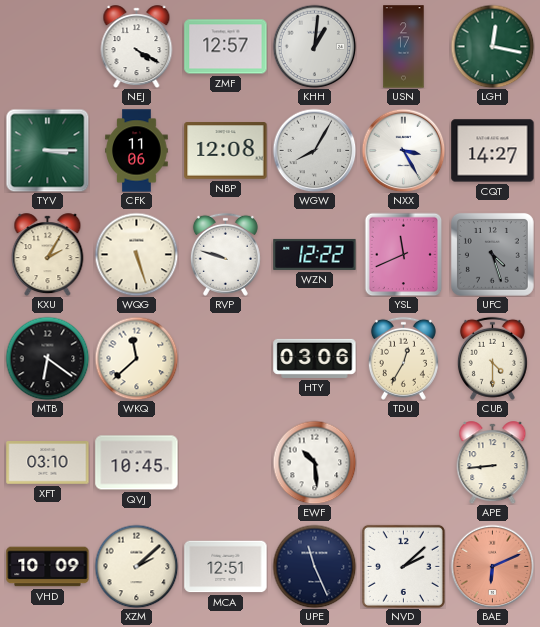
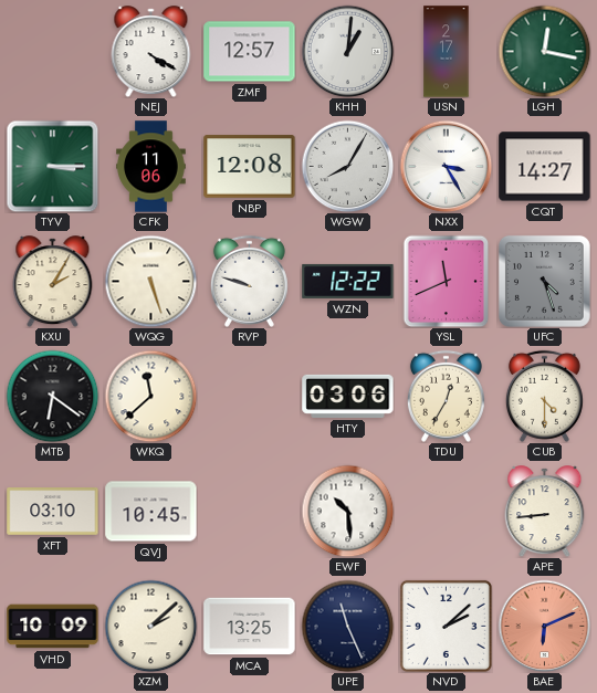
MCA: 12:51 -> 13:25 (250, 627)
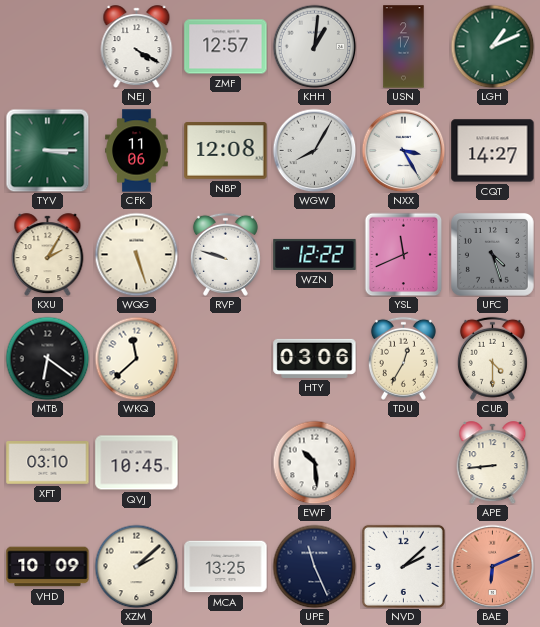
LGH: 12:17 -> 1:11 (492, 46)
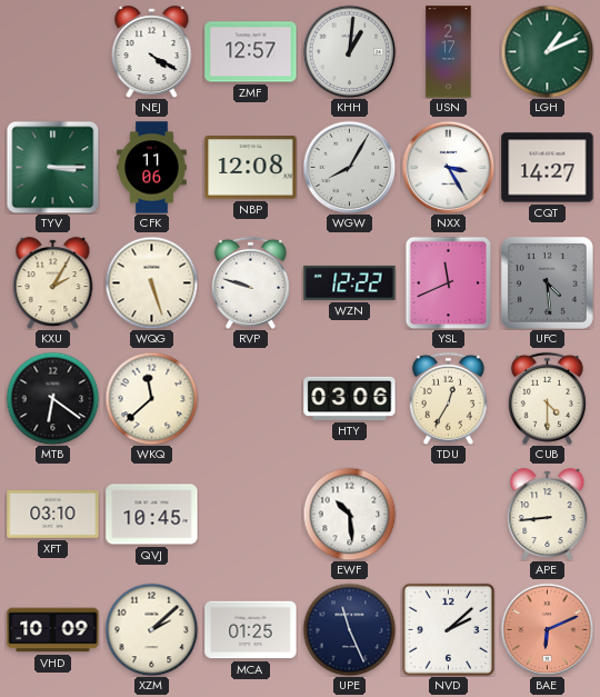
UFC: 4:27 -> 4:29 (547, 282)
MCA: 13:25 -> 01:25 (251, 630)
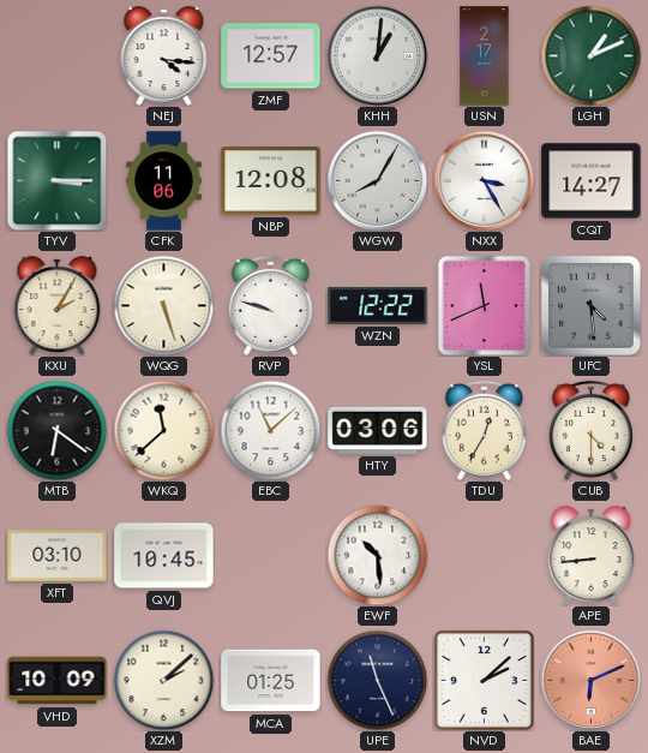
NEJ: 4:20 -> 4:16 (164, 56)
EBC: none -> 11:08 (270, 430)
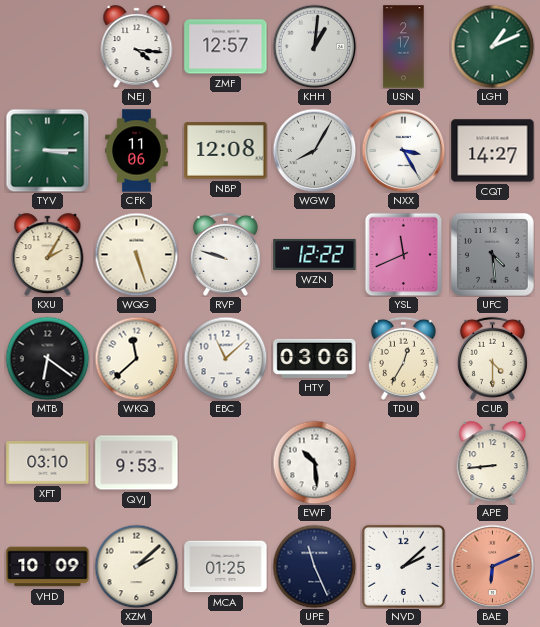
QVJ: 10:45 -> 9:53 (137, 463)
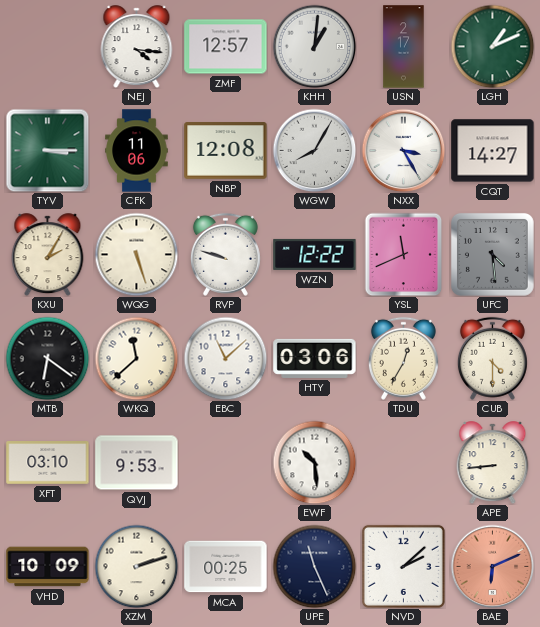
XZM: 2:08 -> 2:12 (136, 566)
MCA: 01:25 -> 00:25 (226, 567)
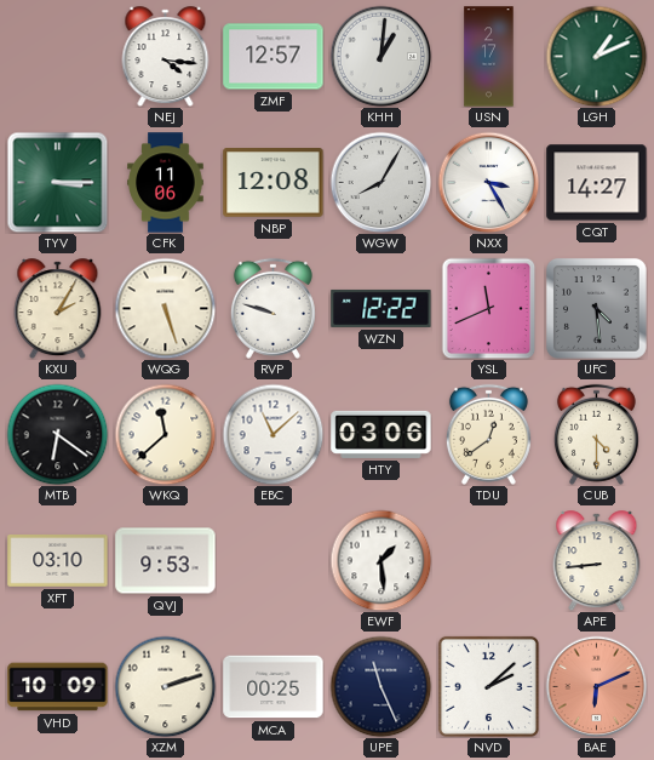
TDU: 12:35 -> 12:39 (488, 434)
EWF: 10:29 -> 1:29 (380, 560)
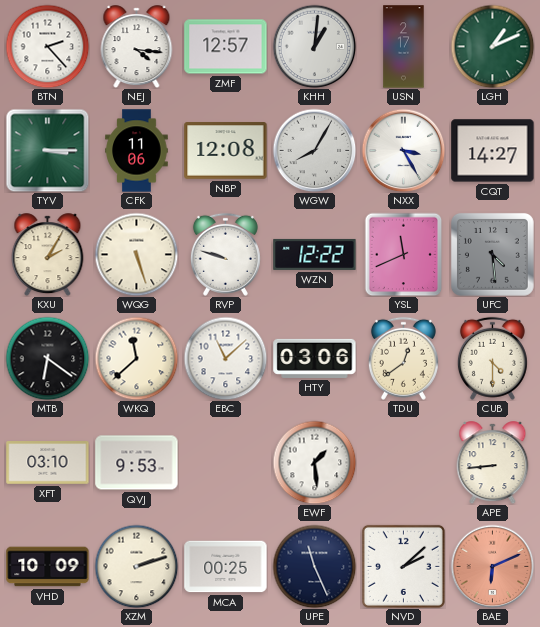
BTN: none -> 2:23 (47, 46)
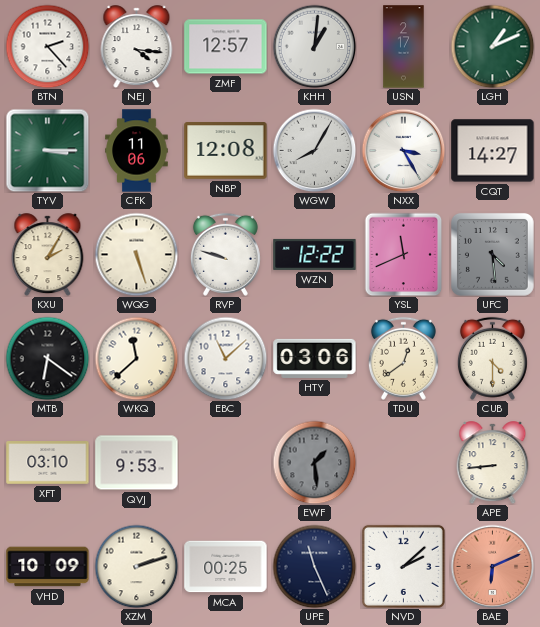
EWF dial: white -> grey (314, 462)
